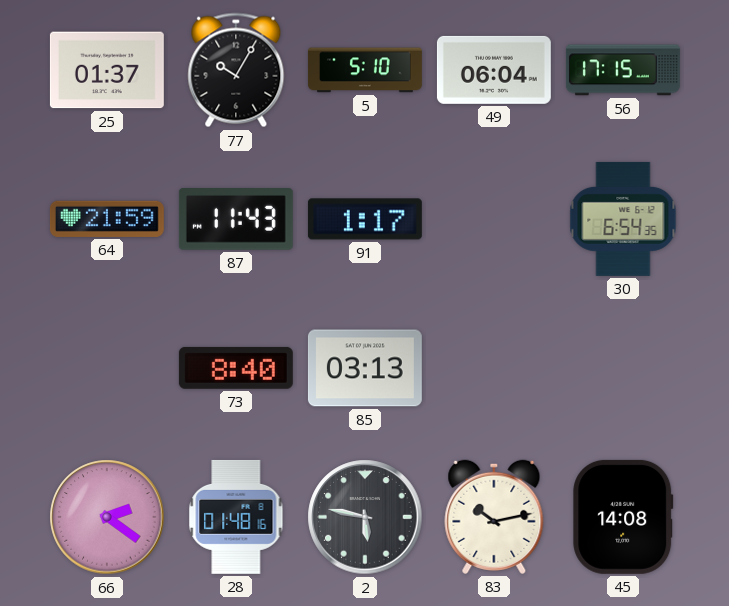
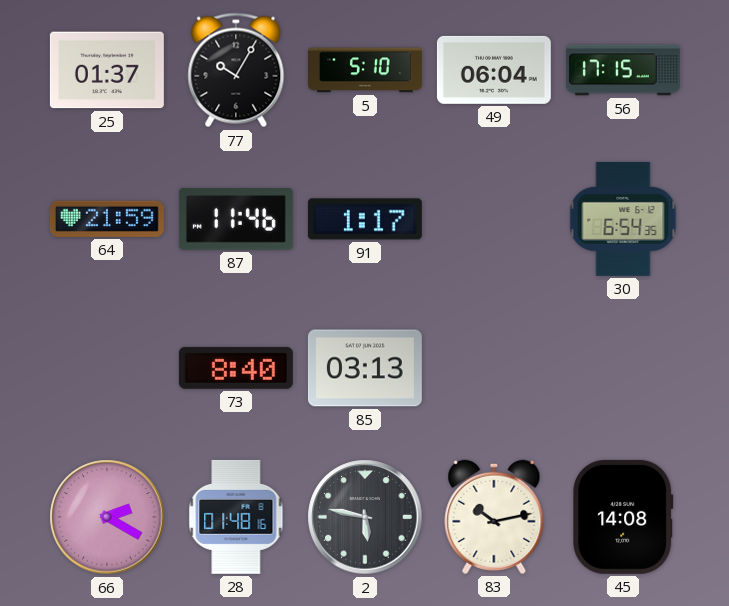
87: 11:43 -> 11:46 (236, 220)
66: 2:21 -> 2:20 (107, 517)
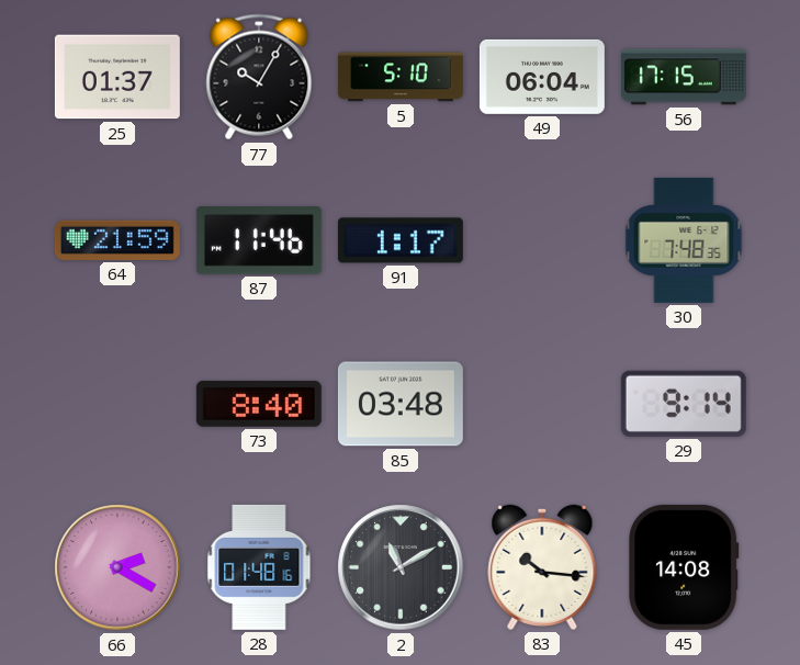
30: 6:54 -> 7:48 (684, 240)
85: 03:13 -> 03:48 (401, 404)
29: none -> 9:14 (684, 404)
2: 5:47 -> 11:10 (401, 567)
83: 10:13 -> 10:16 (542, 567)
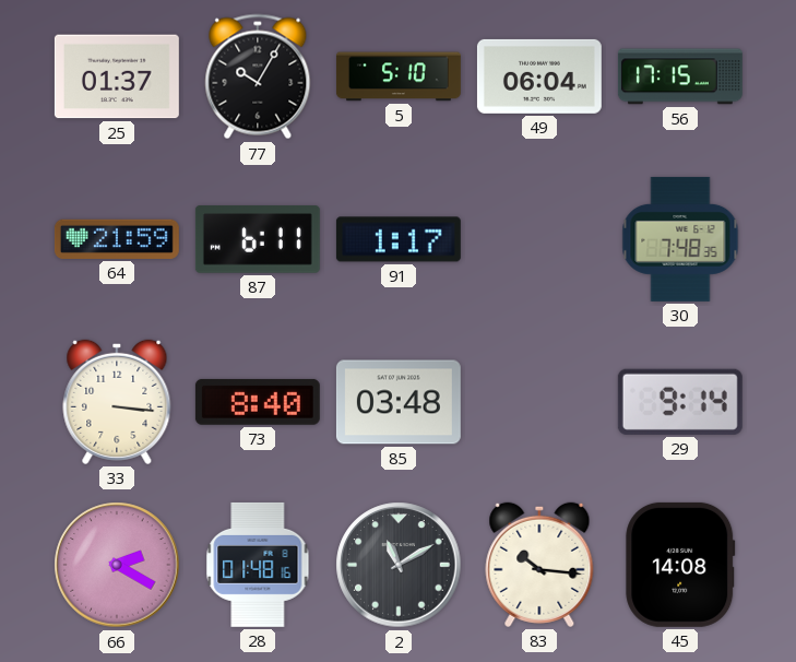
87: 11:46 -> 6:11 (258, 240)
33: none -> 3:16 (117, 402)
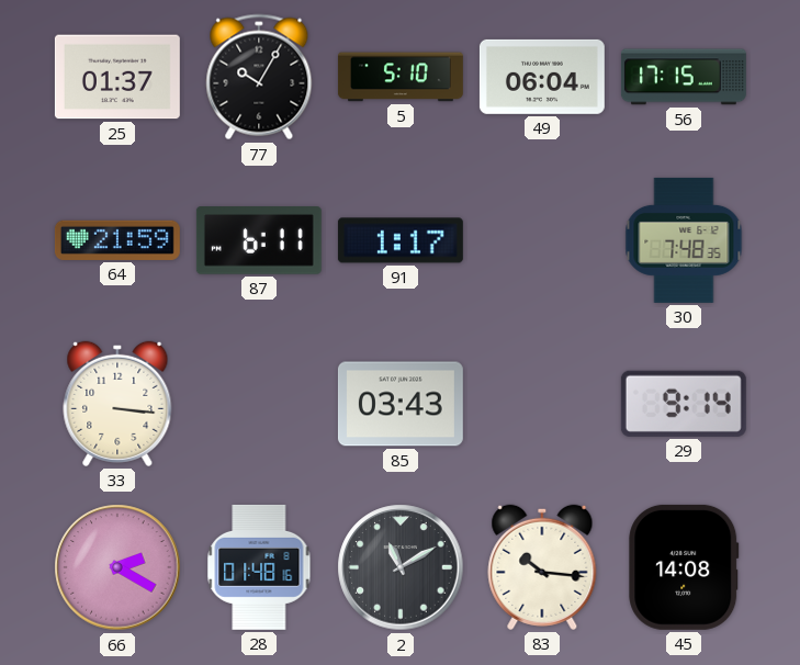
73: 8:40 -> none (258, 402)
85: 03:48 -> 03:43 (401, 404)
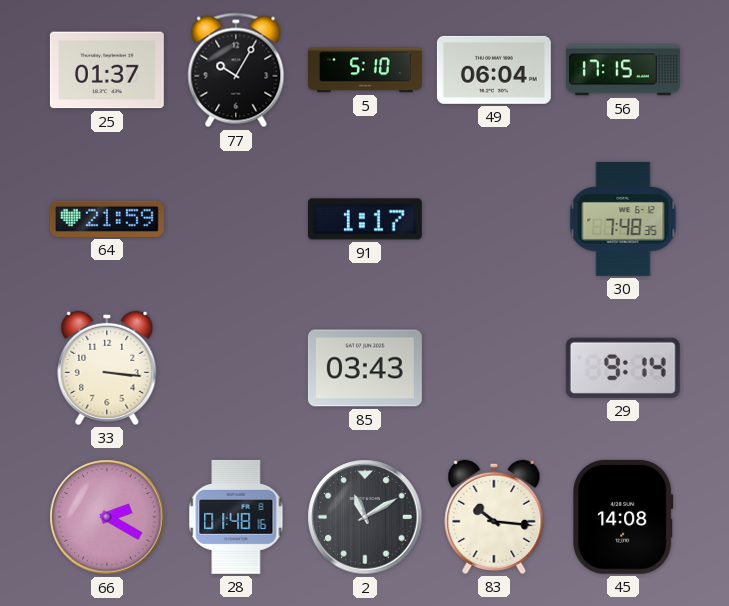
87: 6:11 -> none (259, 241)
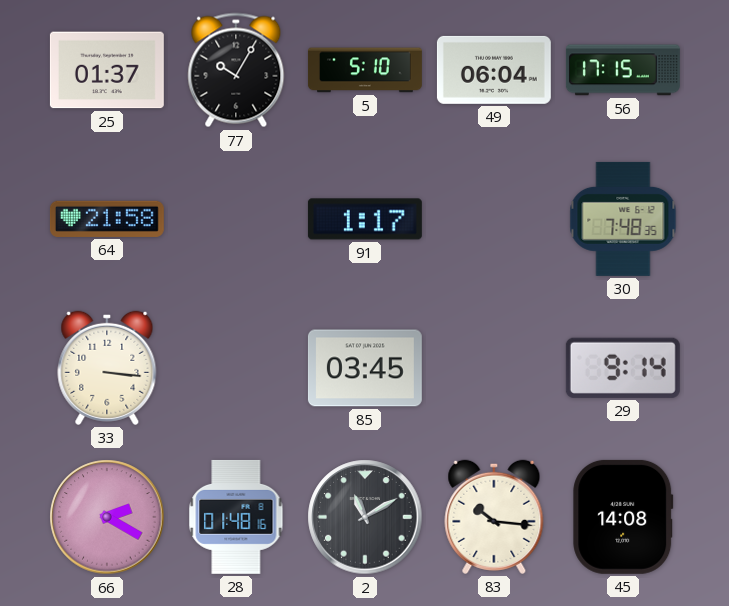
64: 21:59 -> 21:58 (107, 219)
85: 03:43 -> 03:45 (365, 368)
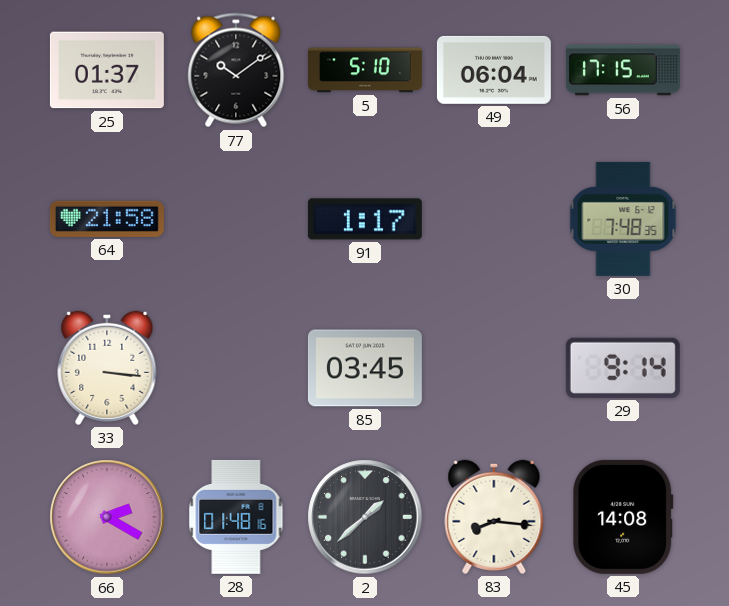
77: 10:05 -> 10:09 (236, 70)
2: 11:10 -> 1:38 (365, 517)
83: 10:16 -> 8:16 (494, 517)
